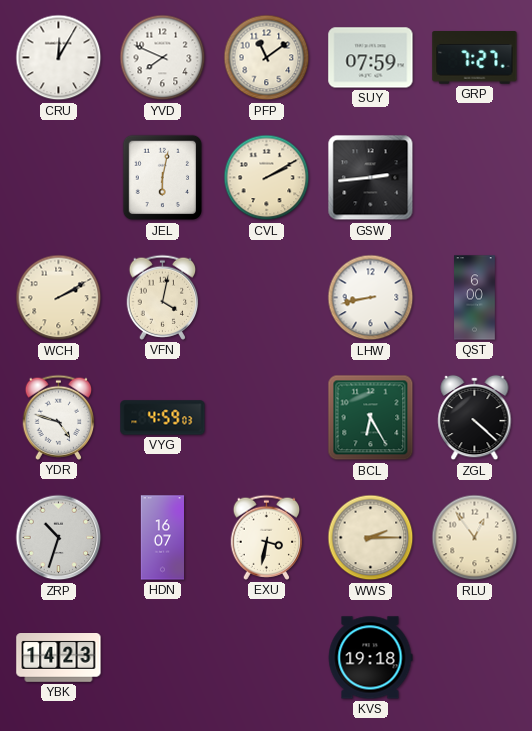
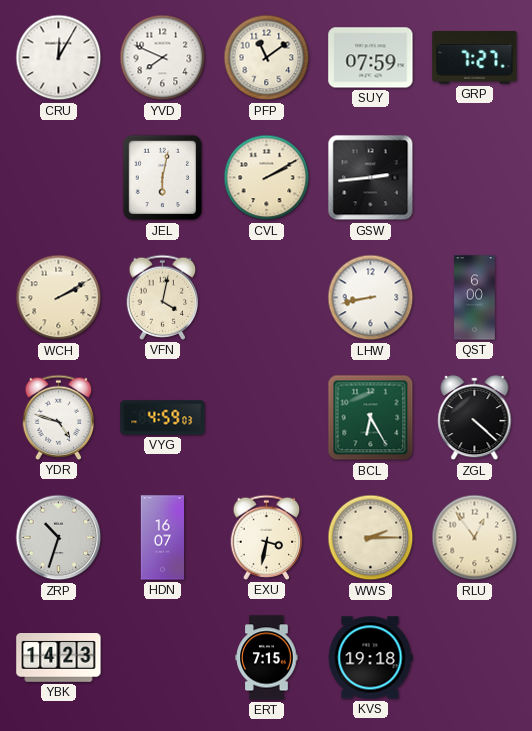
ERT: none -> 7:15 (267, 658)
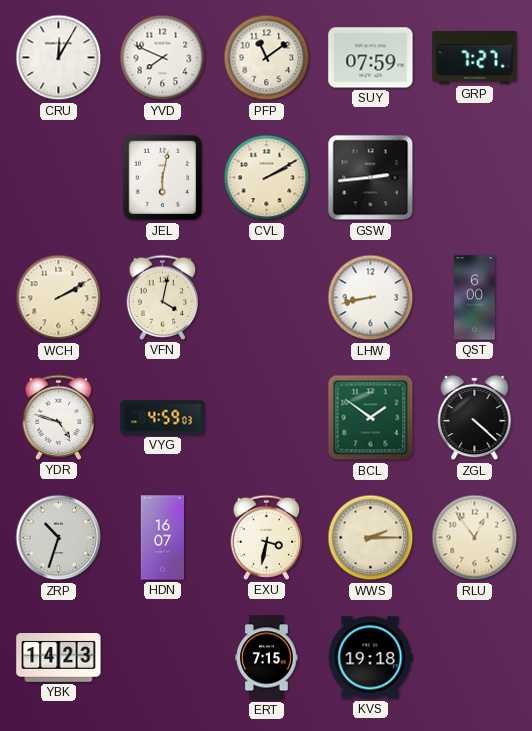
BCL: 6:25 -> 1:51 (371, 418)
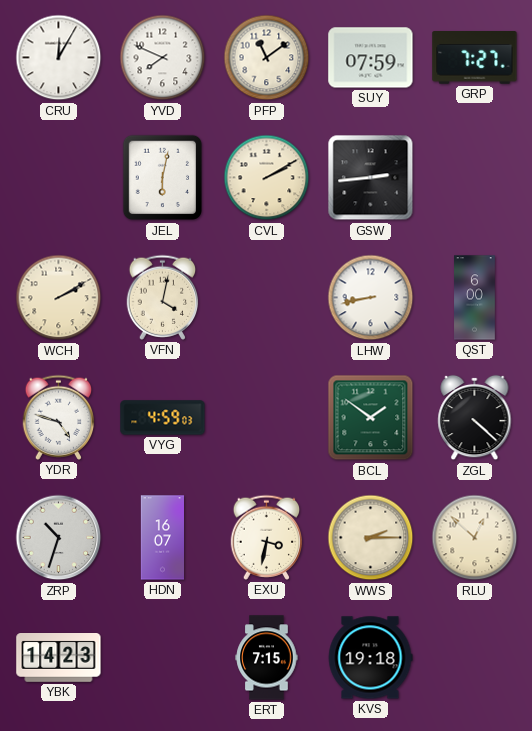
RLU: 12:54 -> 12:52 (475, 538)
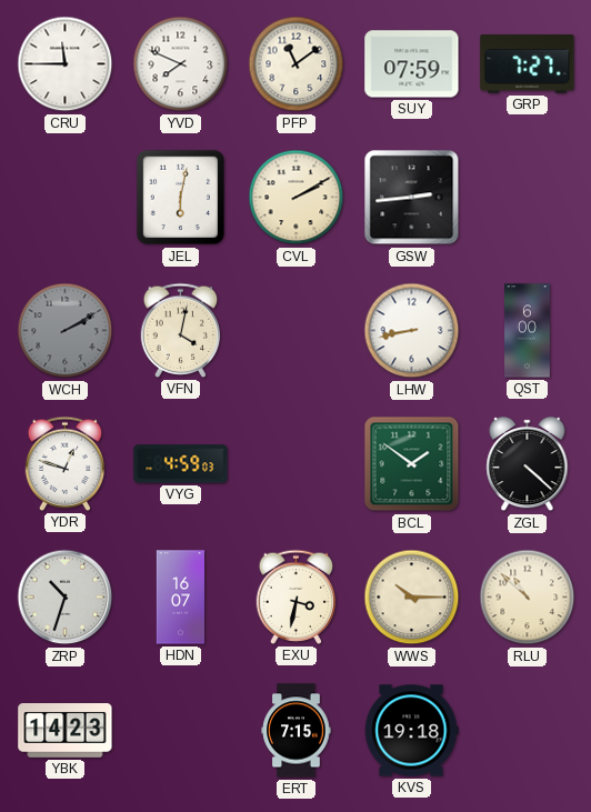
CRU: 12:05 -> 11:45 (66, 64)
WCH dial: cream -> grey (66, 331)
YDR: 4:48 -> 12:48 (66, 463)
WWS: 2:15 -> 10:15 (412, 598)
RLU: 12:52 -> 10:52 (528, 598)
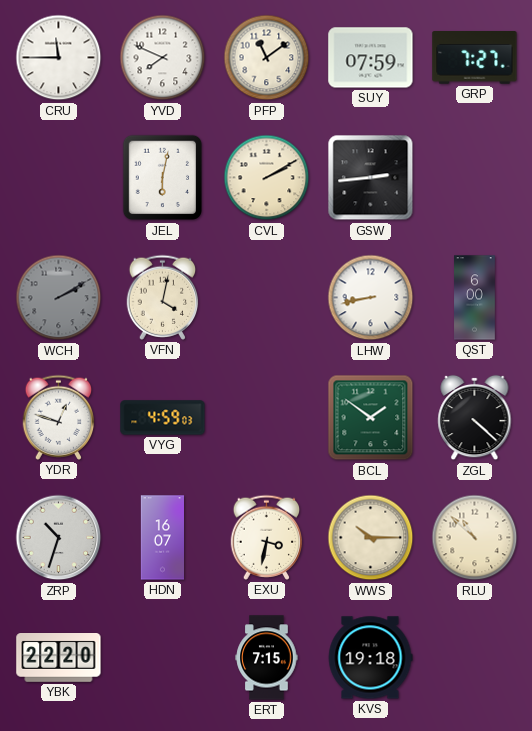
YBK: 14:23 -> 22:20 (59, 658)
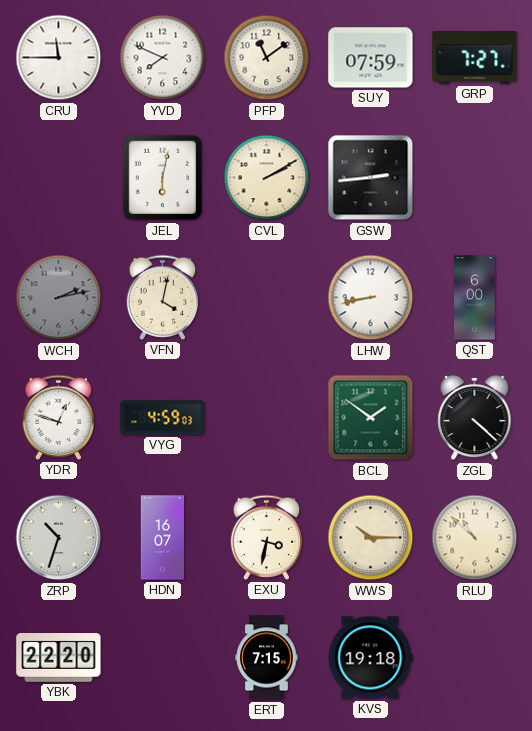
WCH: 2:10 -> 2:13 (59, 298)
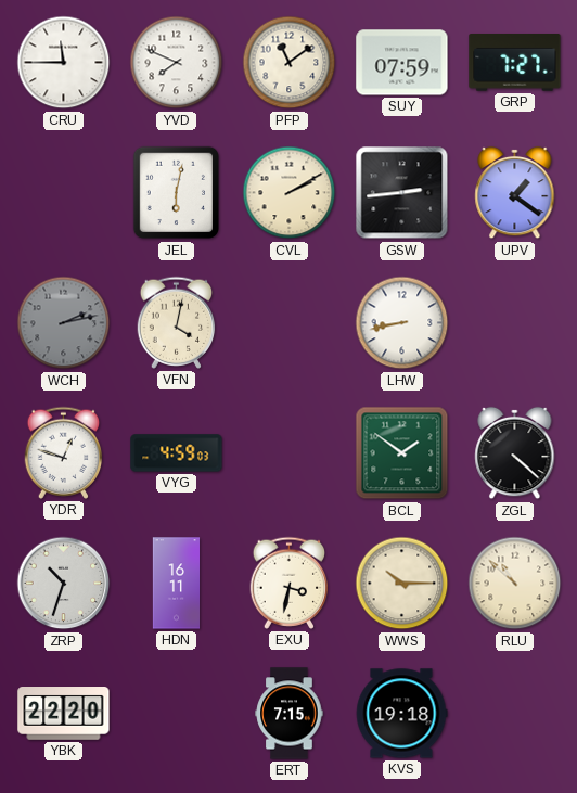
UPV: none -> 1:21 (515, 193)
QST: 6:00 -> none (475, 298)
HDN: 16:07 -> 16:11 (177, 584)
